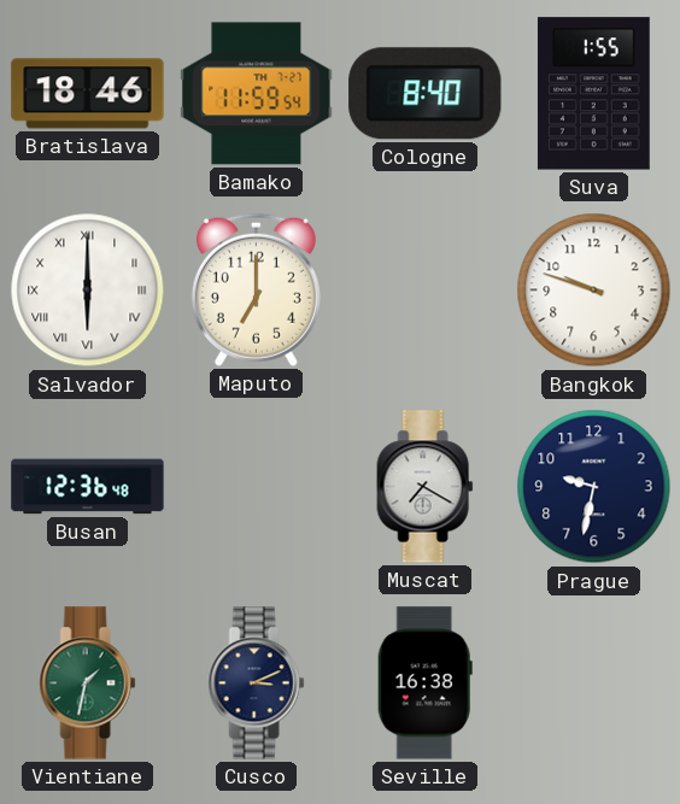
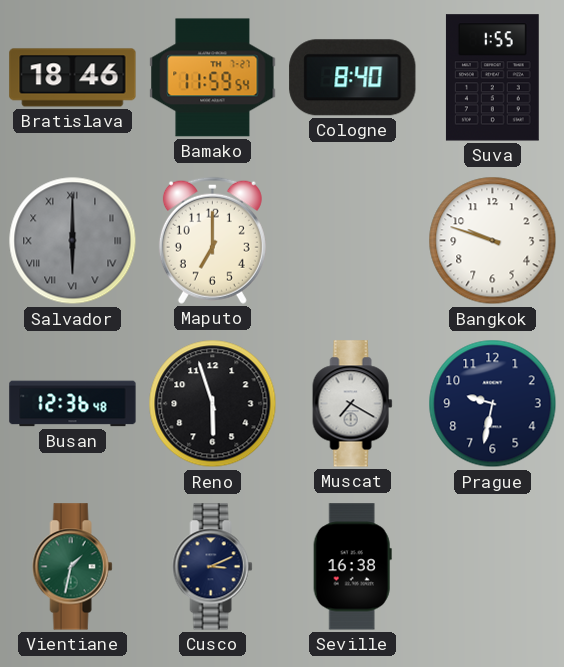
Salvador dial: white -> grey (73, 241)
Reno: none -> 5:57 (213, 404)
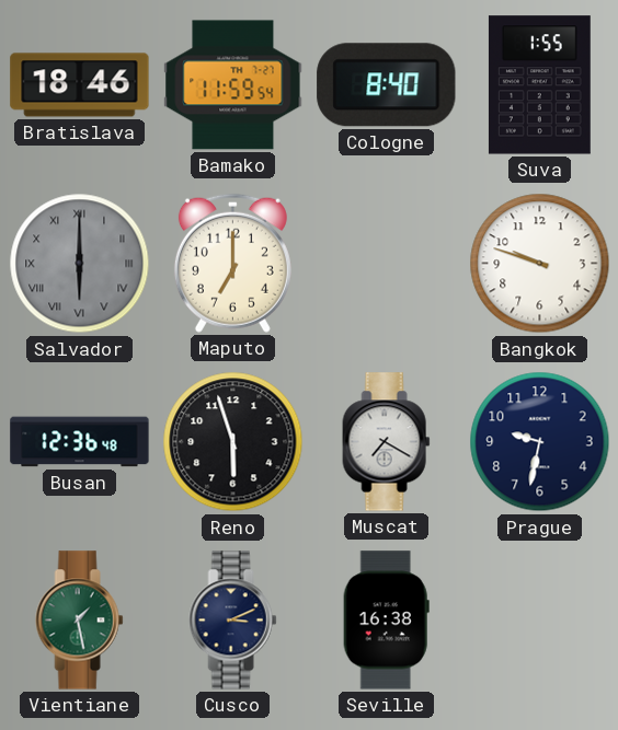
Vientiane: 1:32 -> 1:28 (80, 621)
